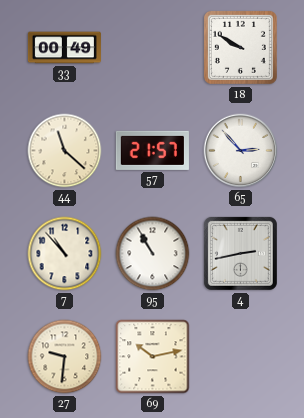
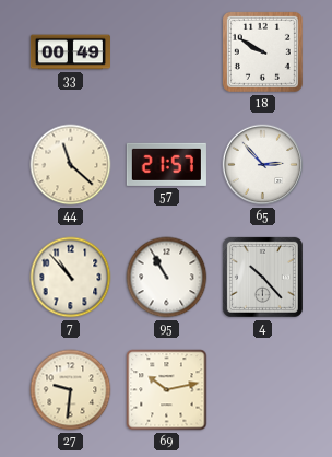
4: 2:43 -> 10:23 (262, 277)
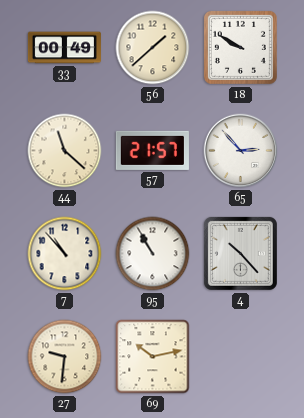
56: none -> 1:38 (153, 48)
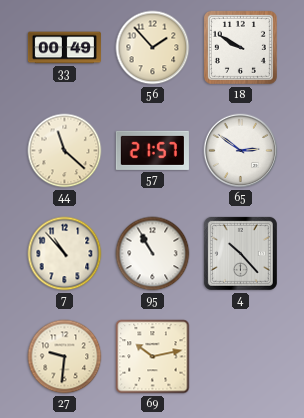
56: 1:38 -> 1:53 (153, 48)
65: 2:53 -> 2:51 (241, 151)
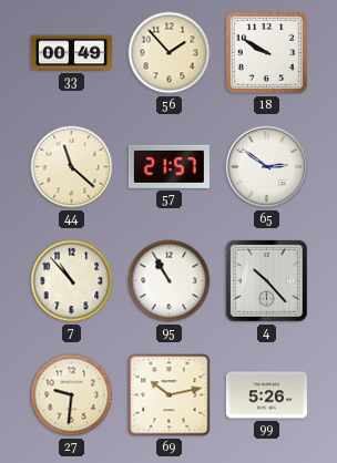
99: none -> 5:26 (266, 395)
